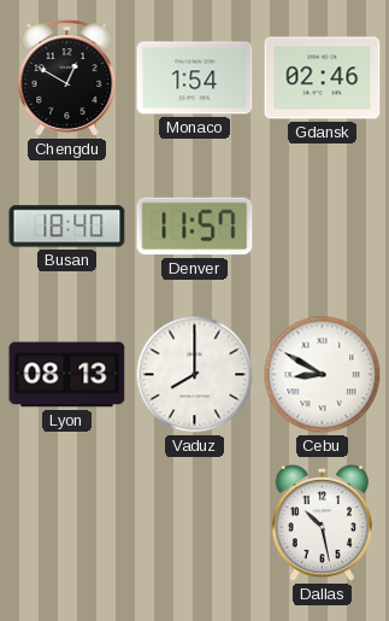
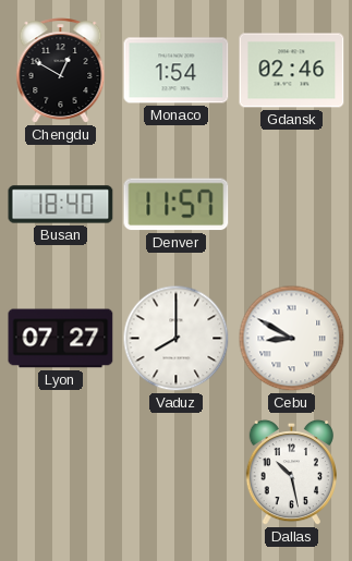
Lyon: 08:13 -> 07:27 (61, 339)
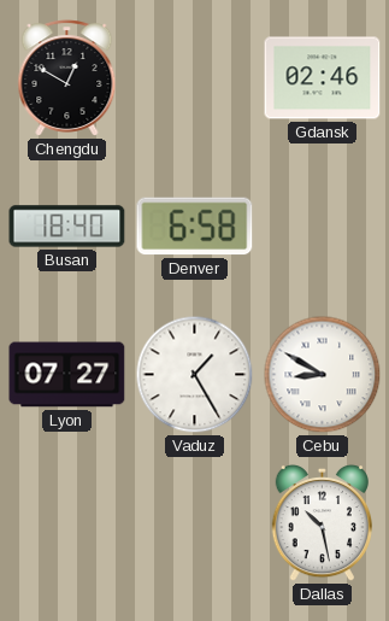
Monaco: 1:54 -> none (177, 71)
Denver: 11:57 -> 6:58 (195, 227)
Vaduz: 8:00 -> 1:25 (195, 375)
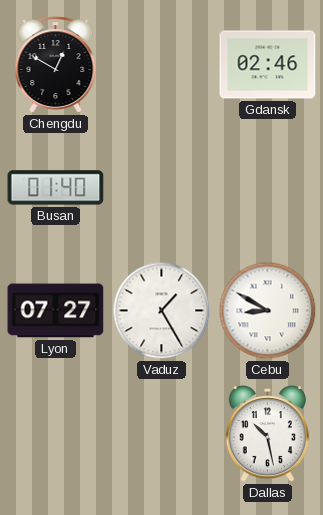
Busan: 18:40 -> 01:40 (56, 188)
Denver: 6:58 -> none (195, 227)
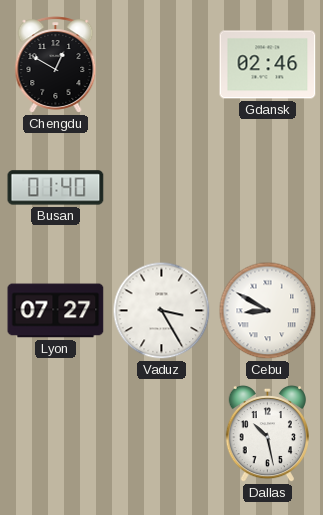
Vaduz: 1:25 -> 3:25 (162, 311)
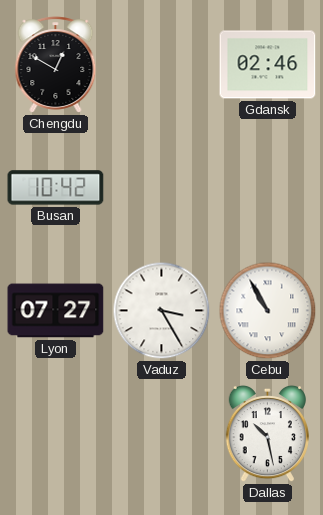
Busan: 01:40 -> 10:42 (56, 188)
Cebu: 8:50 -> 10:55 (268, 311)
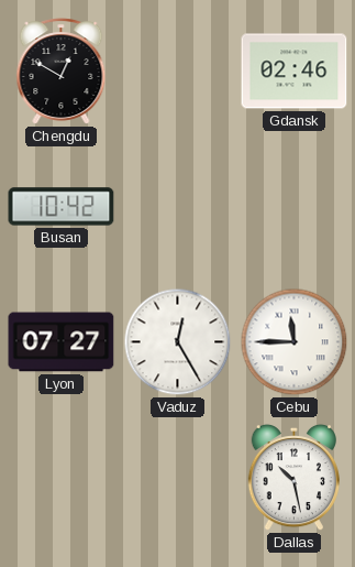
Vaduz: 3:25 -> 12:25 (178, 342)
Cebu: 10:55 -> 11:45 (295, 342)
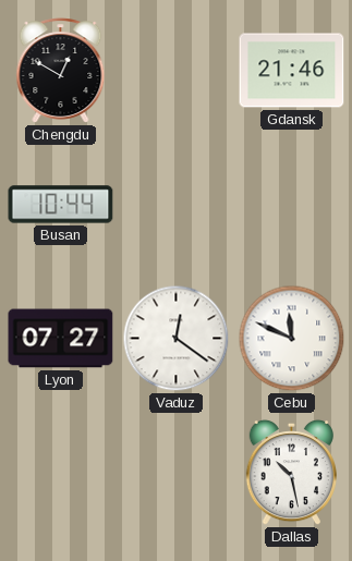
Gdansk: 02:46 -> 21:46 (292, 71)
Busan: 10:42 -> 10:44 (61, 205)
Vaduz: 12:25 -> 12:21 (177, 339)
Cebu: 11:45 -> 11:49 (292, 339)
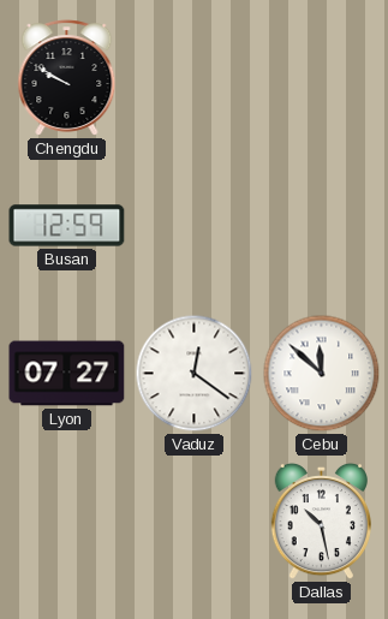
Chengdu: 12:50 -> 9:50 (67, 78)
Gdansk: 21:46 -> none (292, 71)
Busan: 10:44 -> 12:59 (67, 226)
Cebu: 11:49 -> 11:52 (322, 374)
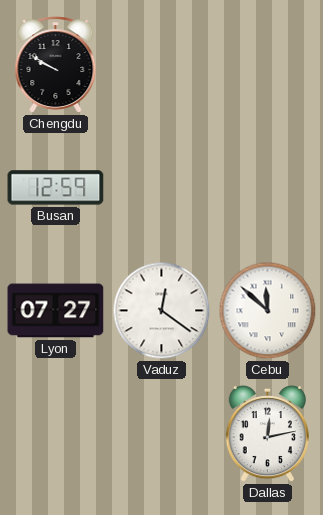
Dallas: 10:28 -> 12:13 (267, 434)
